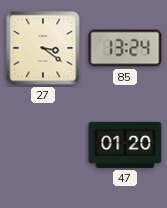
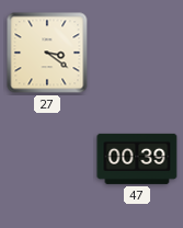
85: 13:24 -> none (125, 48)
47: 01:20 -> 00:39 (137, 159)
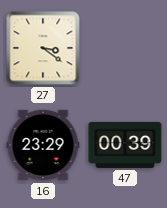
16: none -> 23:29 (43, 145)
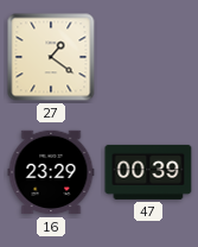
27: 3:21 -> 1:21 (51, 57)
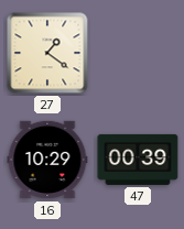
16: 23:29 -> 10:29 (47, 160)
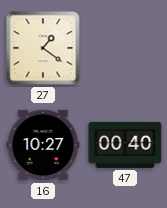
16: 10:29 -> 10:27 (43, 145)
47: 00:39 -> 00:40 (125, 145)
